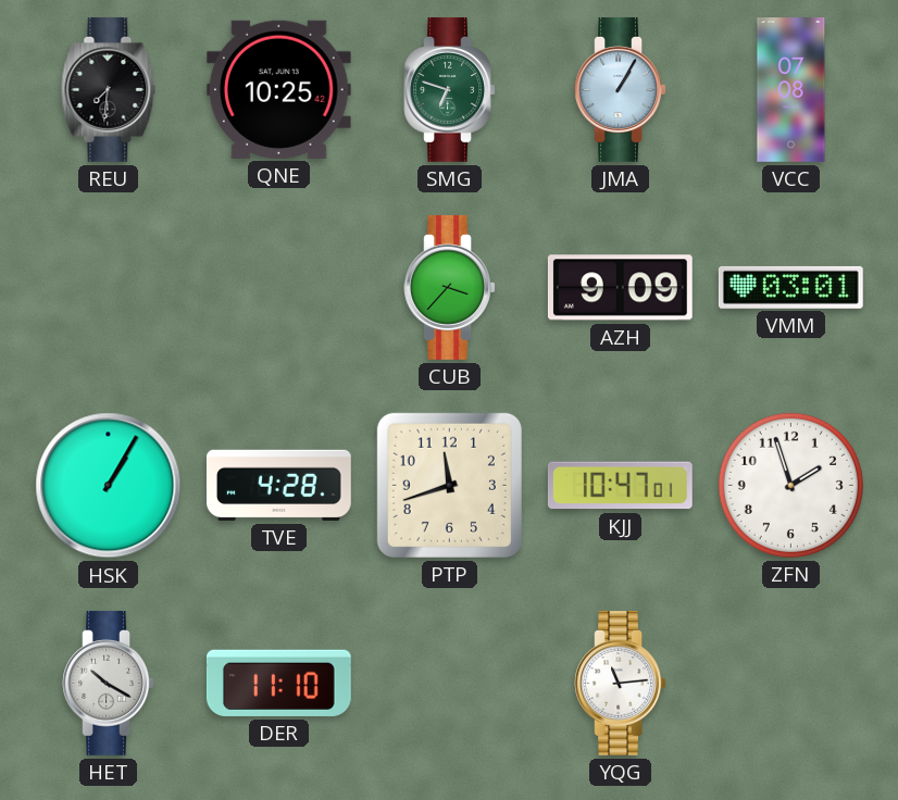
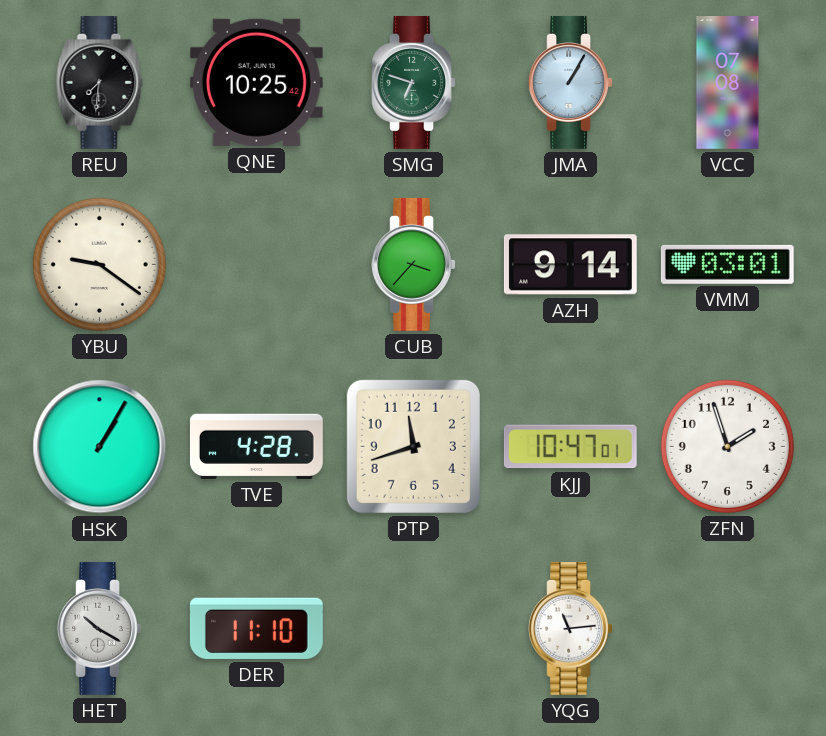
YBU: none -> 9:21 (99, 264)
AZH: 9:09 -> 9:14 (570, 265)
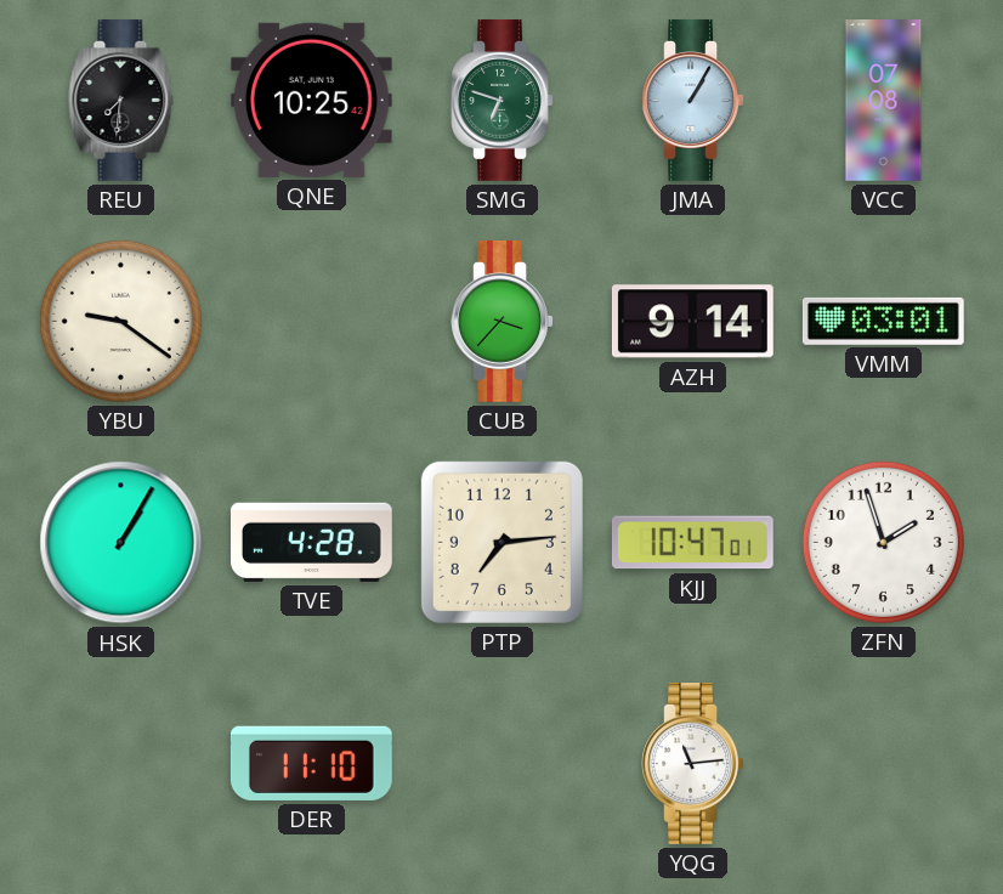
PTP: 11:42 -> 7:14 (501, 542)
HET: 10:20 -> none (99, 628)
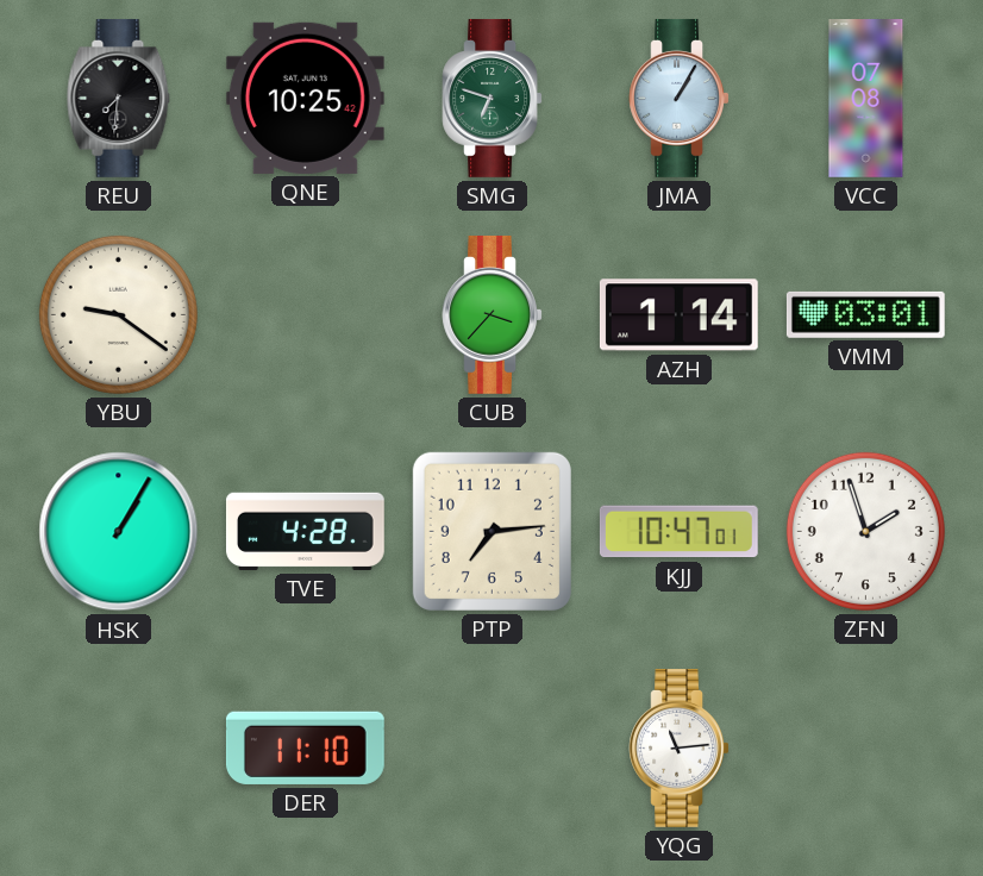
AZH: 9:14 -> 1:14 (678, 315)
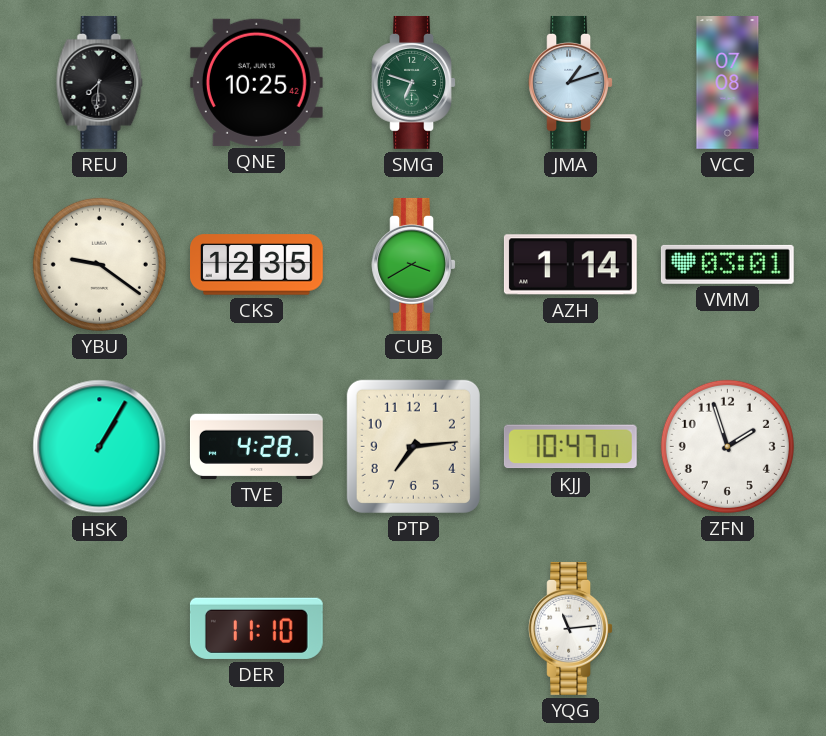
JMA: 1:05 -> 1:12 (570, 82)
CKS: none -> 12:35 (257, 265)
CUB: 3:37 -> 3:40 (413, 264)
